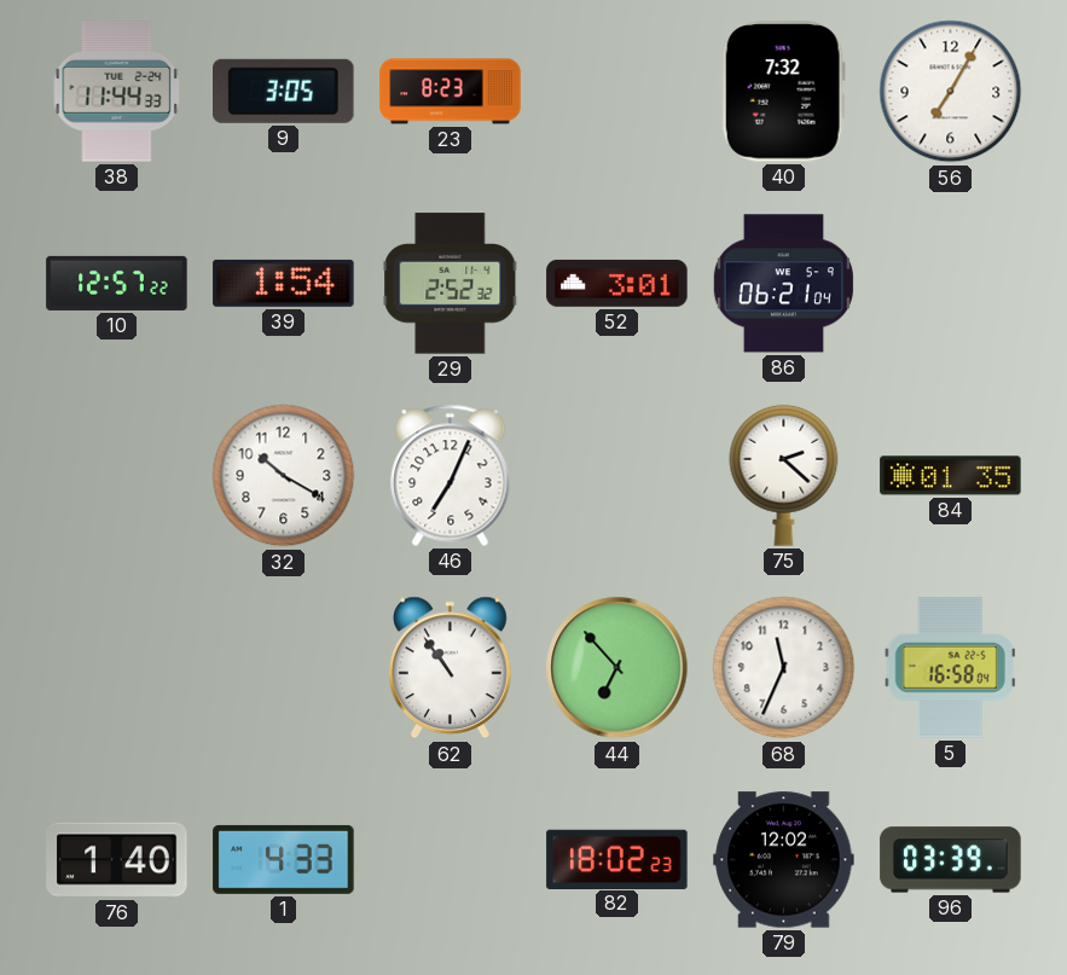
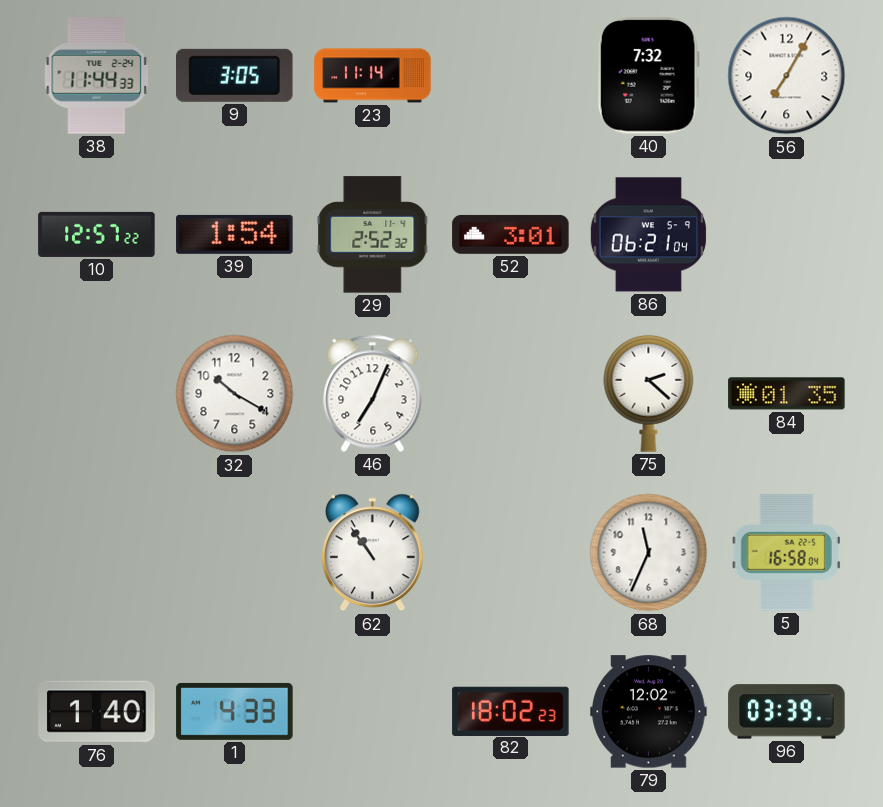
23: 8:23 -> 11:14 (373, 76)
44: 6:53 -> none (617, 668)
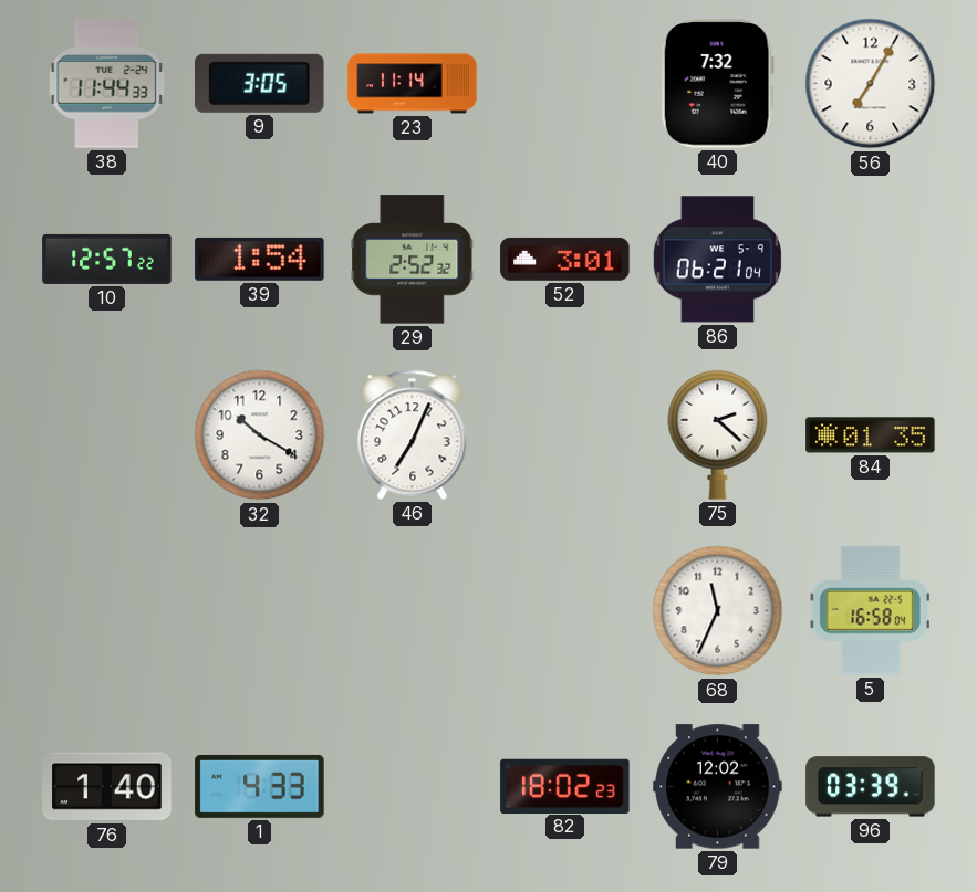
62: 10:54 -> none (373, 553)
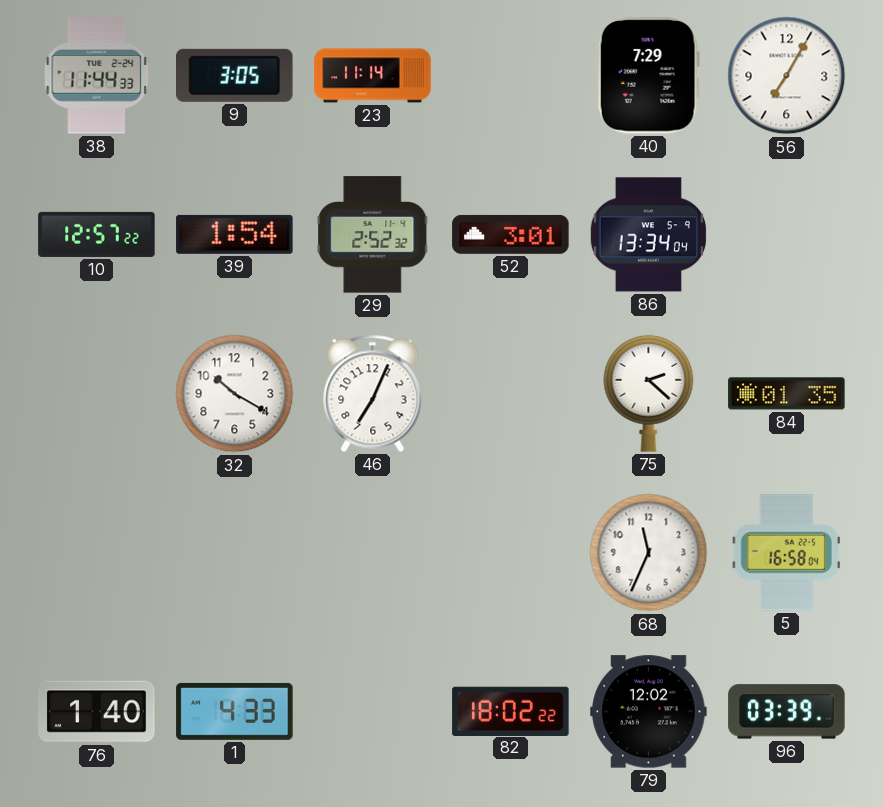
40: 7:32 -> 7:29 (648, 76)
86: 06:21 -> 13:34 (648, 235)
82: 18:02:23 -> 18:02:22 (511, 711)
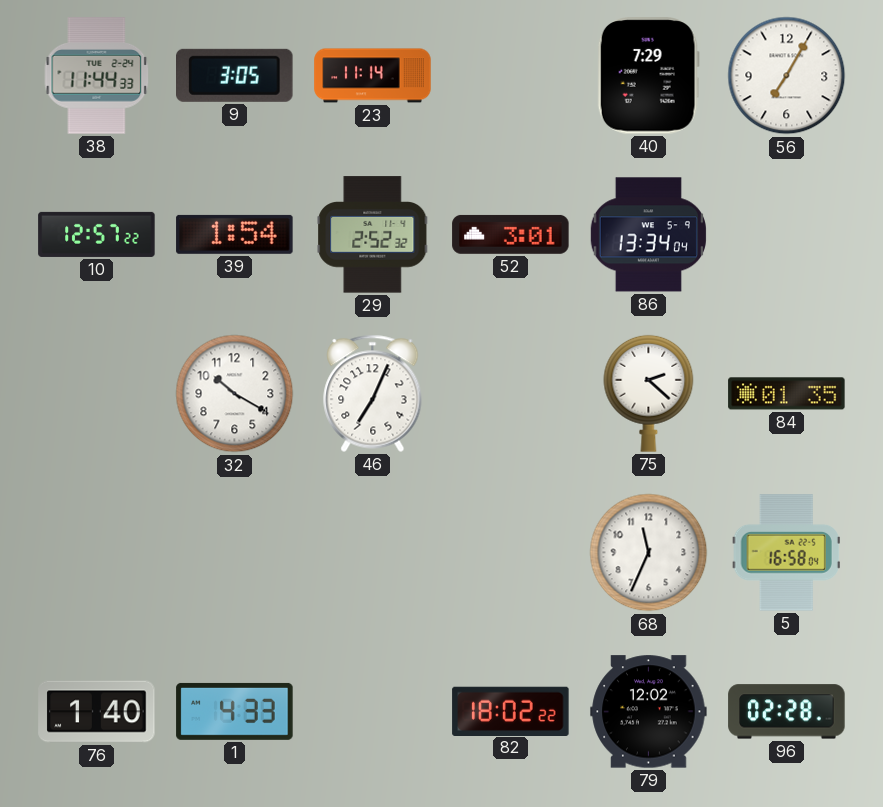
96: 03:39 -> 02:28 (787, 712)
